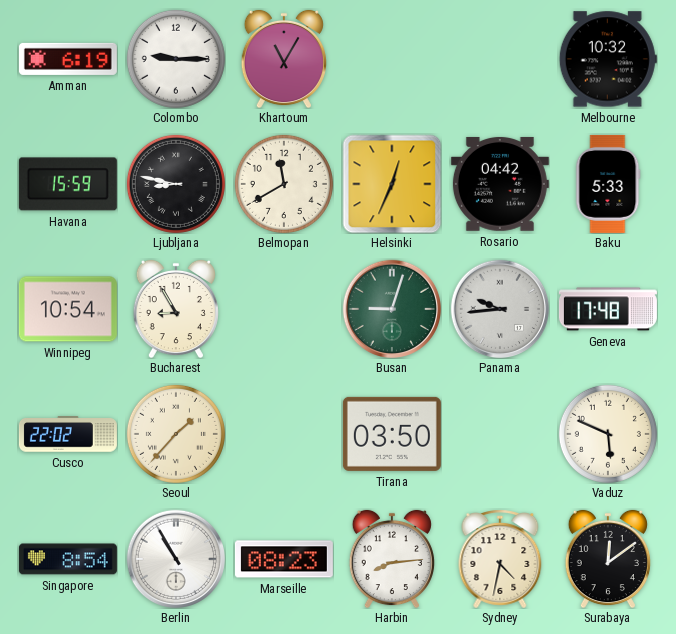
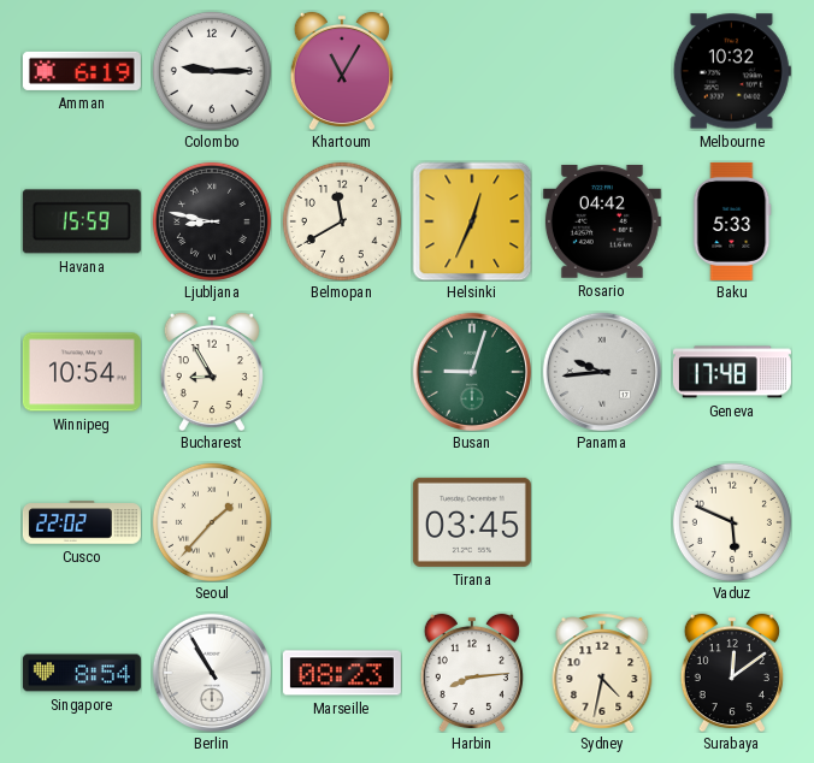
Tirana: 03:50 -> 03:45 (472, 522)
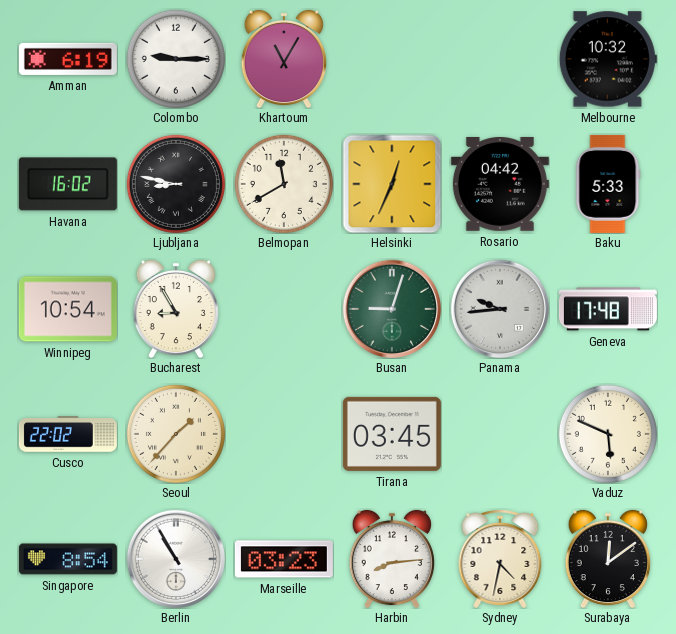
Havana: 15:59 -> 16:02 (68, 184)
Marseille: 08:23 -> 03:23 (284, 559)
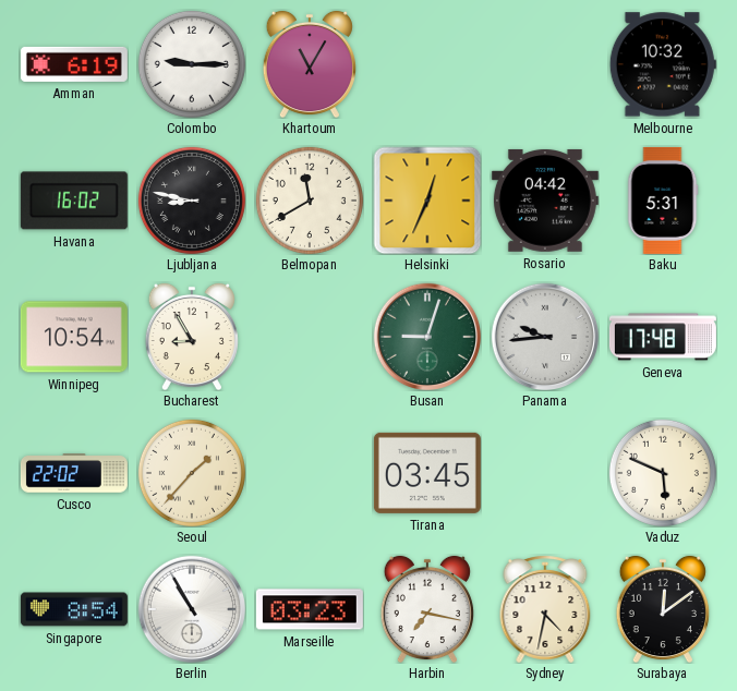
Baku: 5:33 -> 5:31 (663, 201)
Harbin: 8:14 -> 7:17 (427, 609)
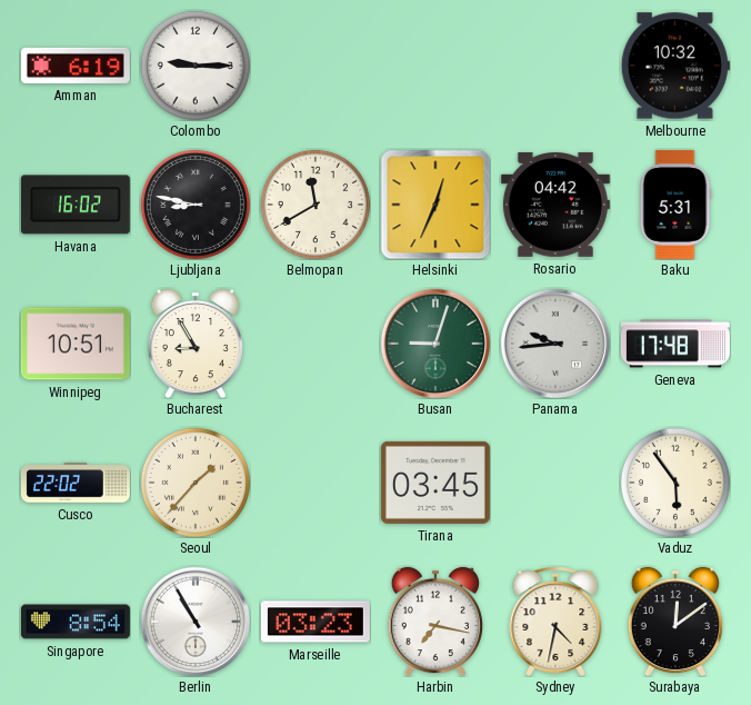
Khartoum: 11:05 -> none (310, 64)
Winnipeg: 10:54 -> 10:51 (76, 344)
Vaduz: 5:49 -> 5:54 (675, 483)
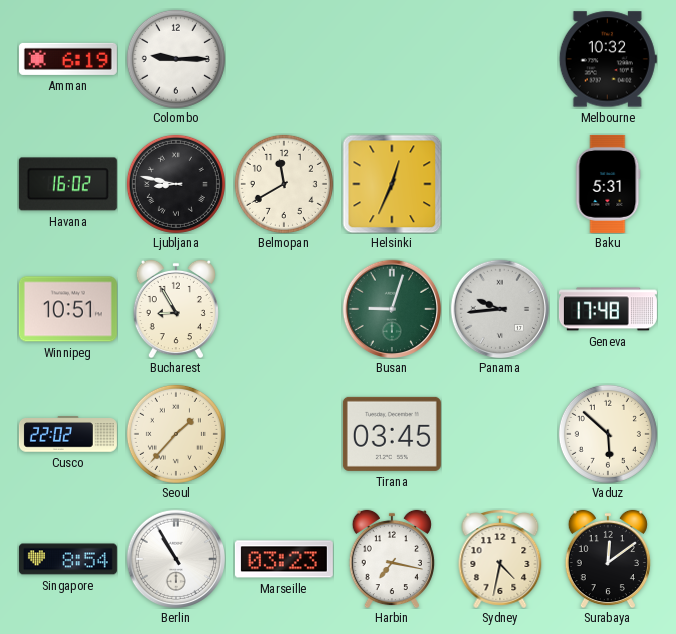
Rosario: 04:42 -> none (555, 205)
Vaduz: 5:54 -> 5:52 (608, 434)
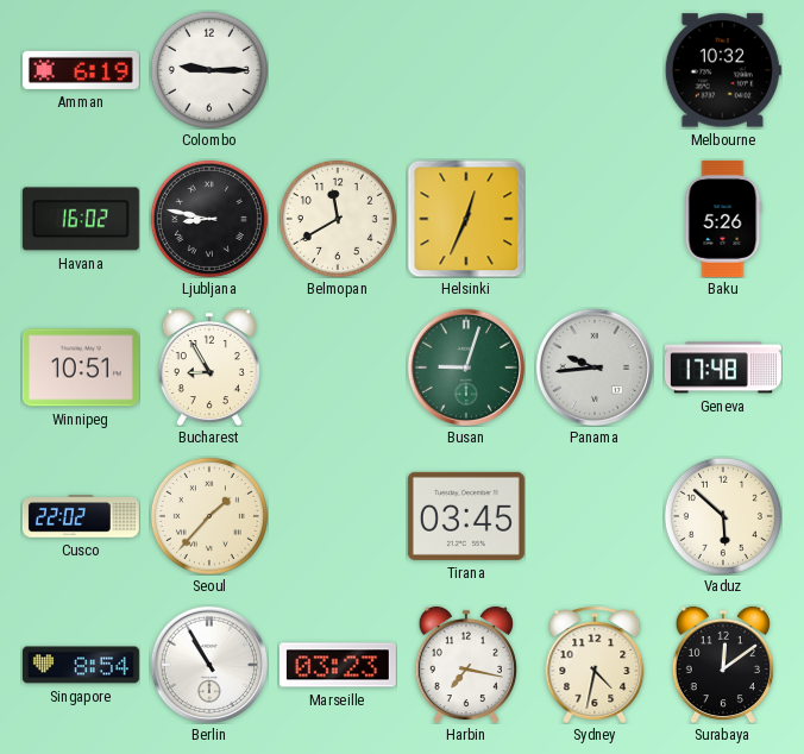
Baku: 5:31 -> 5:26 (723, 219)
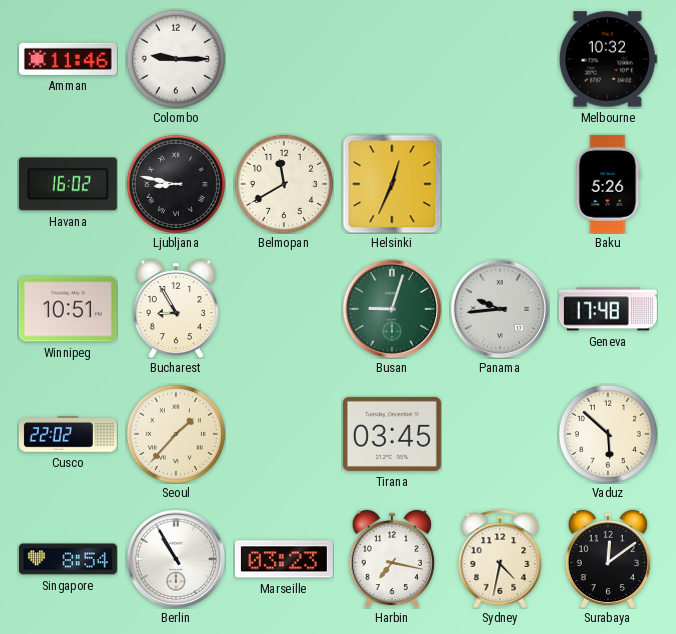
Amman: 6:19 -> 11:46 (68, 59)
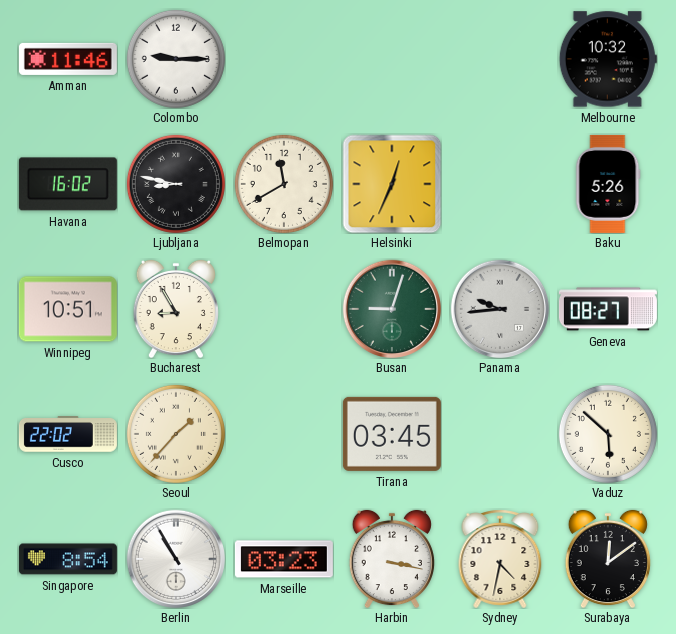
Geneva: 17:48 -> 08:27 (608, 309)
Harbin: 7:17 -> 3:17 (392, 559)
